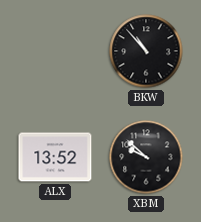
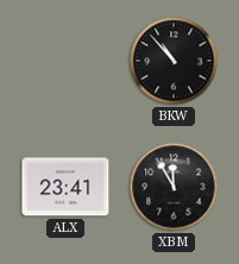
ALX: 13:52 -> 23:41 (65, 187)
XBM: 9:52 -> 11:55 (174, 187)
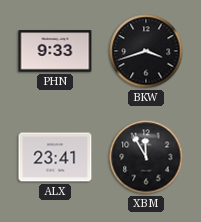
PHN: none -> 9:33 (55, 51)
BKW: 10:53 -> 3:42 (146, 51)
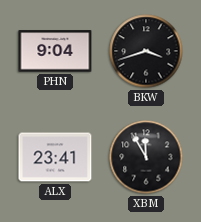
PHN: 9:33 -> 9:04 (55, 51)
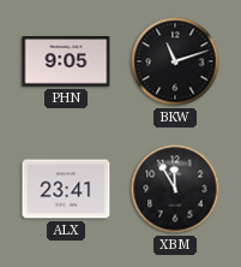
PHN: 9:04 -> 9:05 (66, 61)
BKW: 3:42 -> 11:12 (175, 61)
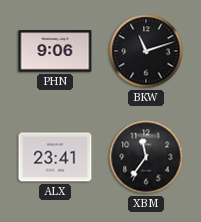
PHN: 9:05 -> 9:06 (55, 51)
XBM: 11:55 -> 11:36 (146, 157)
